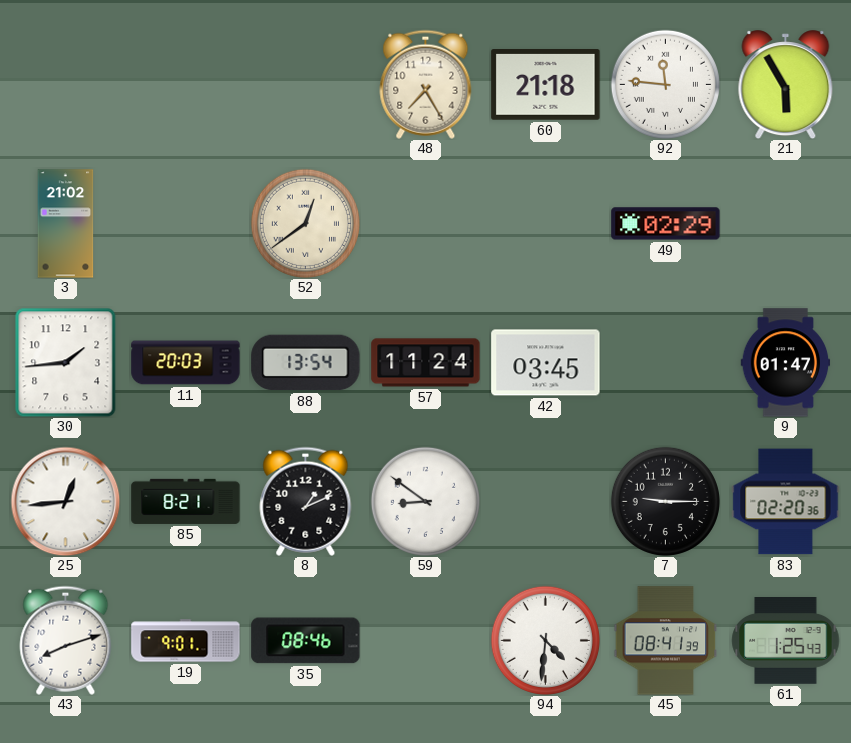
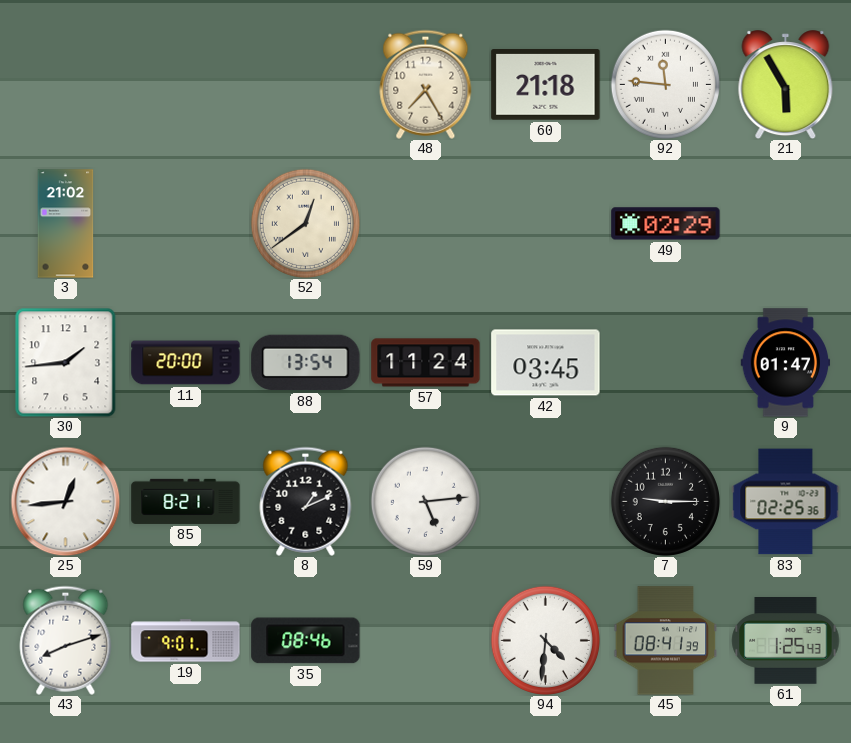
11: 20:03 -> 20:00 (186, 363)
59: 8:51 -> 5:14 (425, 501)
83: 02:20 -> 02:25 (786, 502)
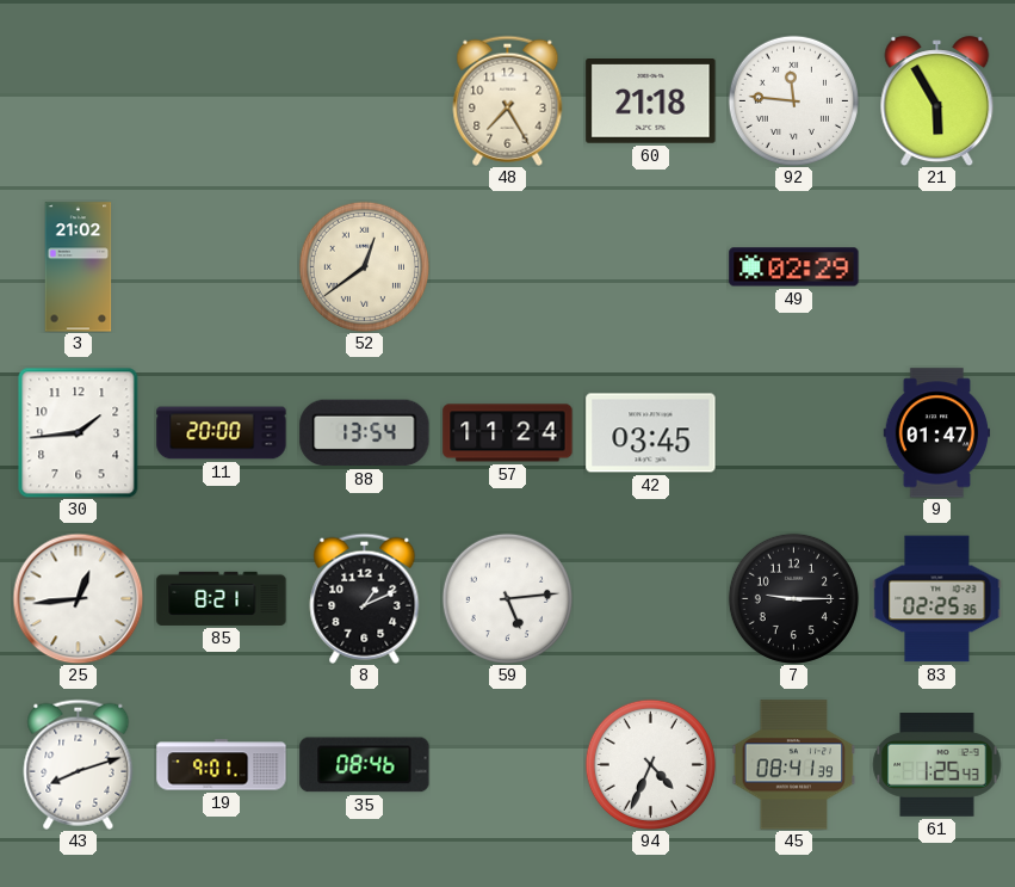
94: 4:31 -> 4:34 (650, 764)
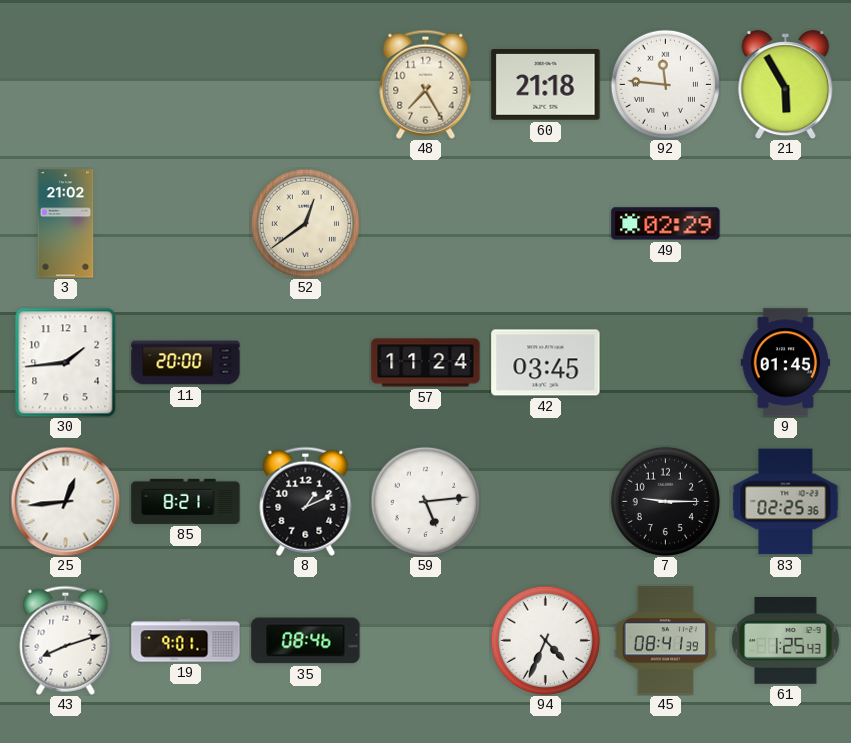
88: 13:54 -> none (365, 433)
9: 01:47 -> 01:45 (786, 363)
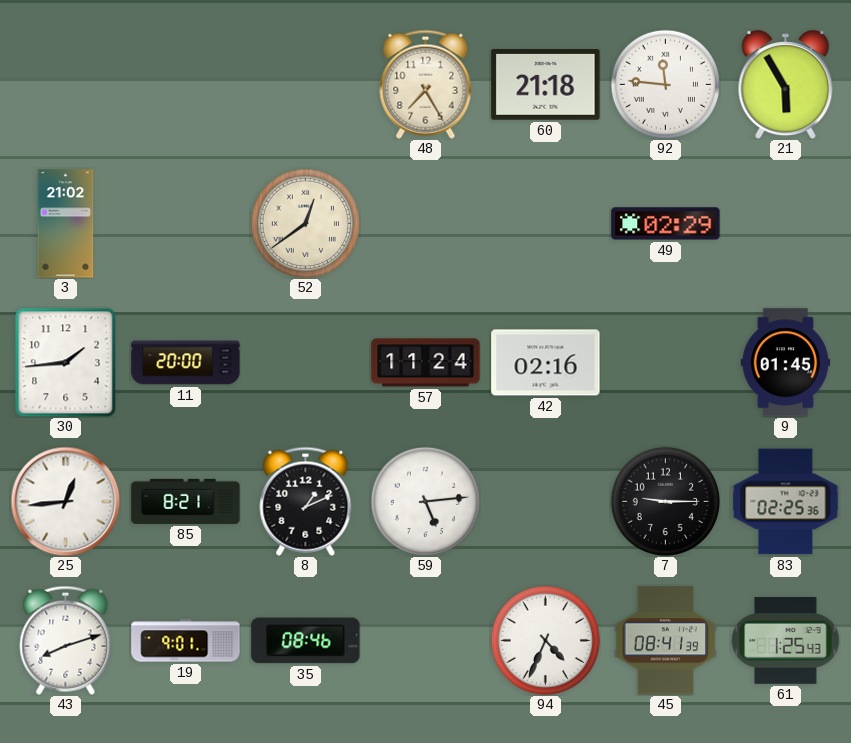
42: 03:45 -> 02:16 (546, 363)
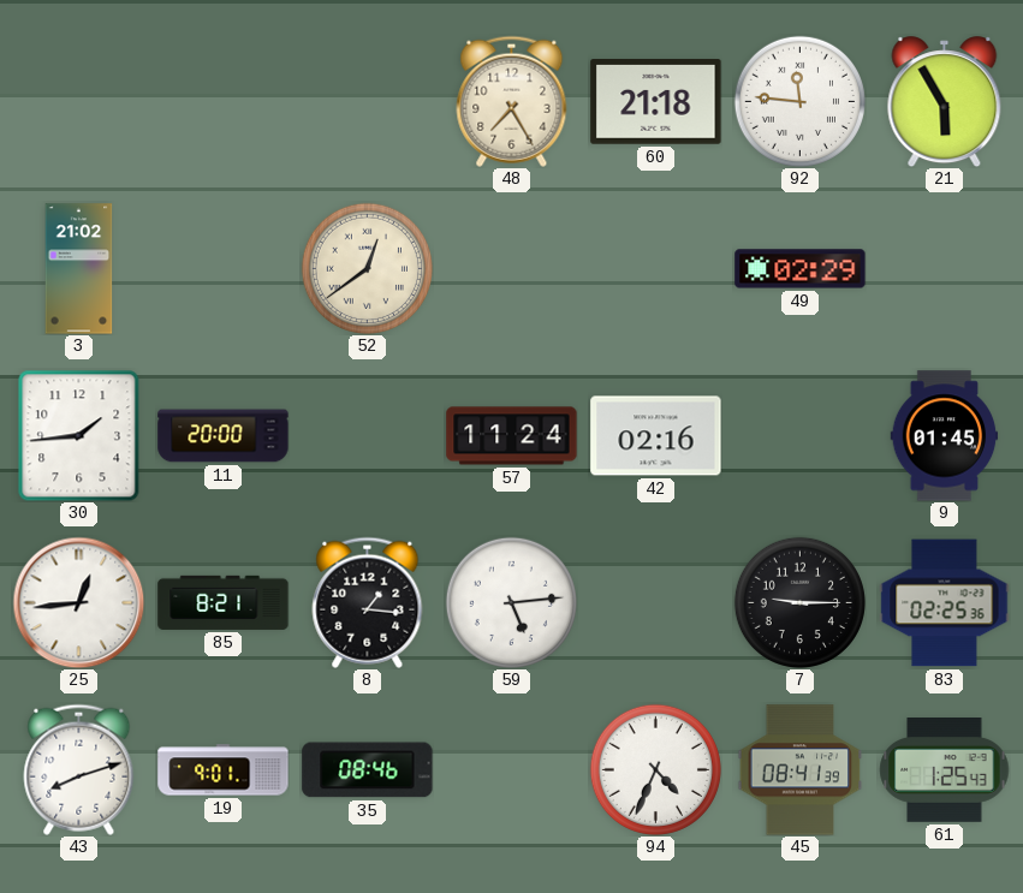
8: 1:11 -> 1:16 (368, 602)
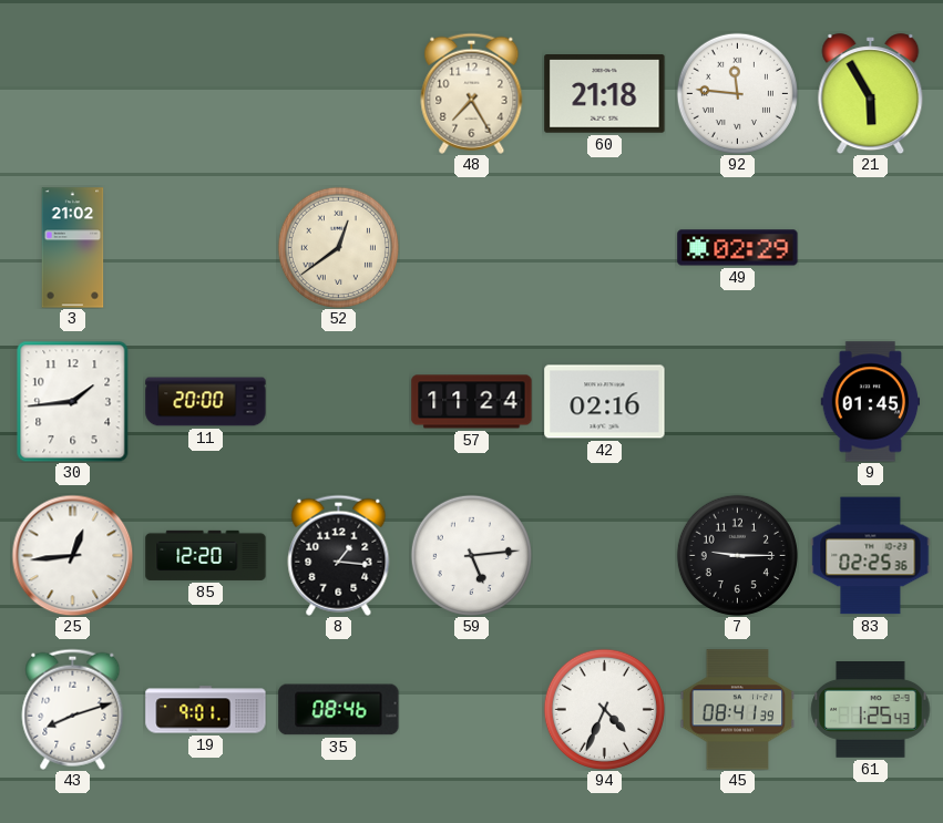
85: 8:21 -> 12:20 (206, 555)
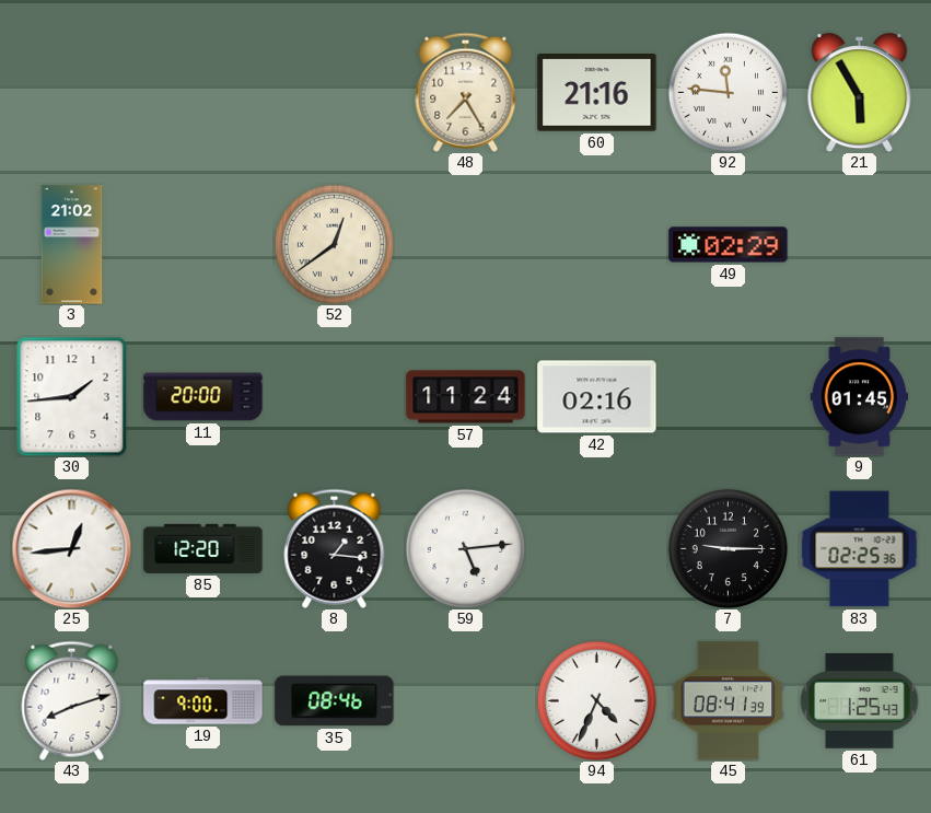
60: 21:18 -> 21:16 (597, 93)
19: 9:01 -> 9:00 (203, 701)
